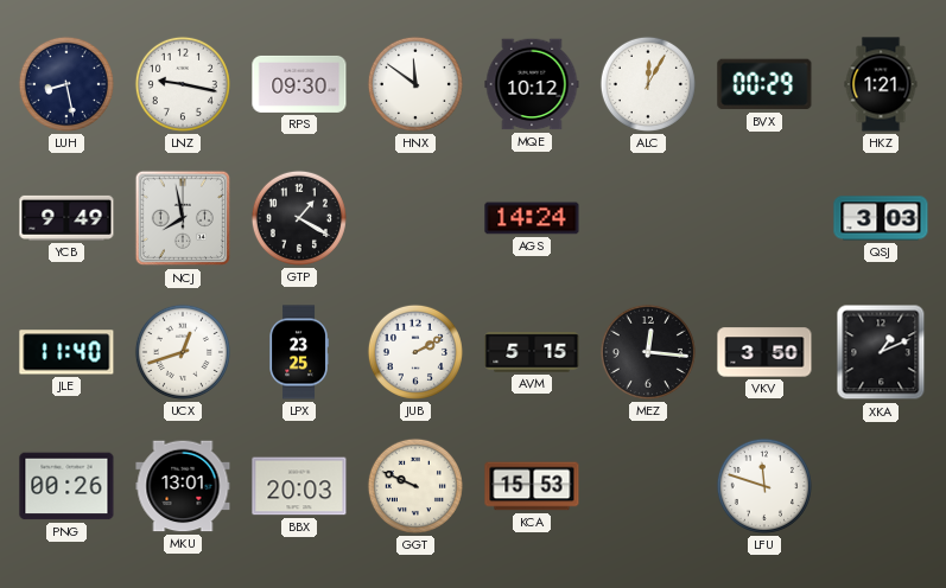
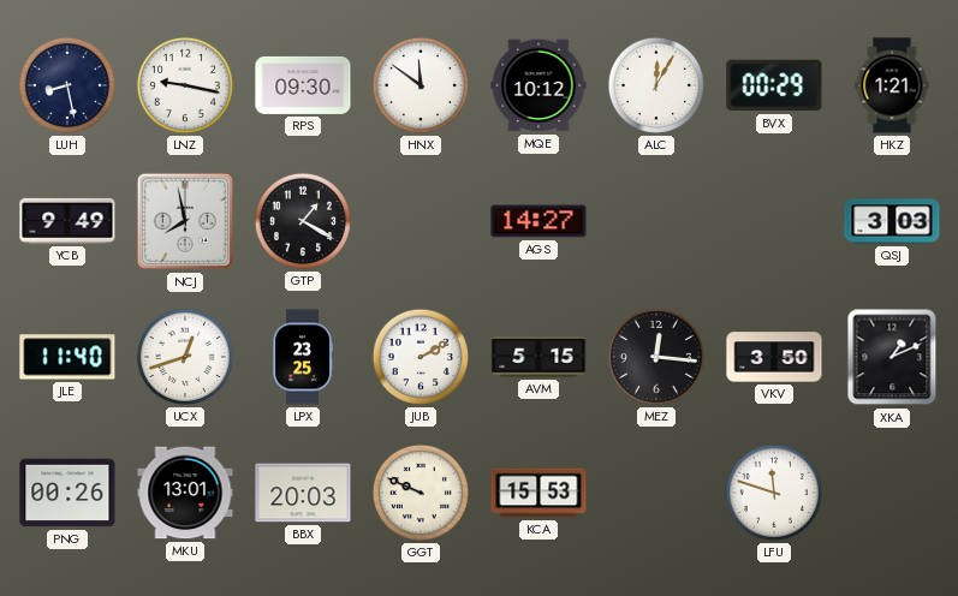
AGS: 14:24 -> 14:27 (538, 221)
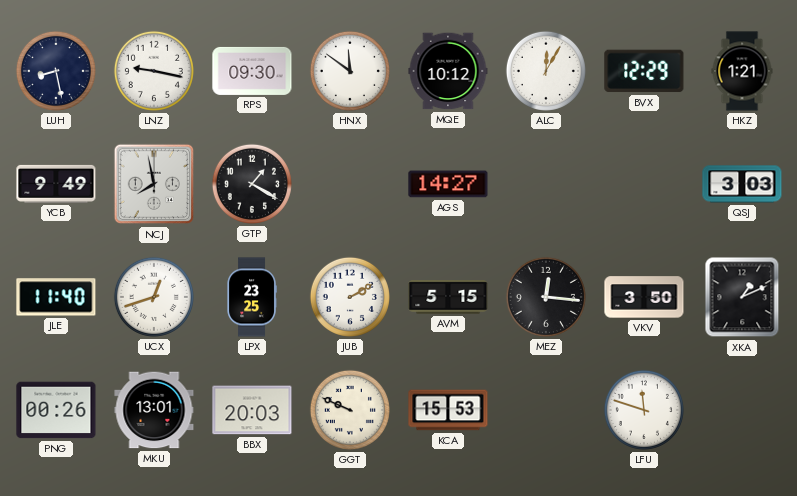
BVX: 00:29 -> 12:29 (644, 71)
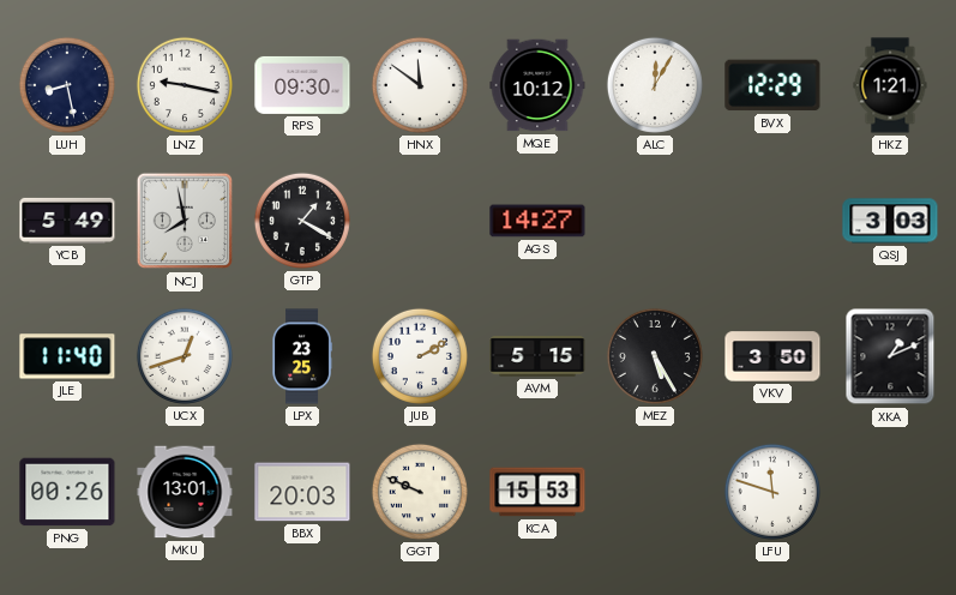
YCB: 9:49 -> 5:49 (67, 221)
MEZ: 12:16 -> 5:25 (655, 356)
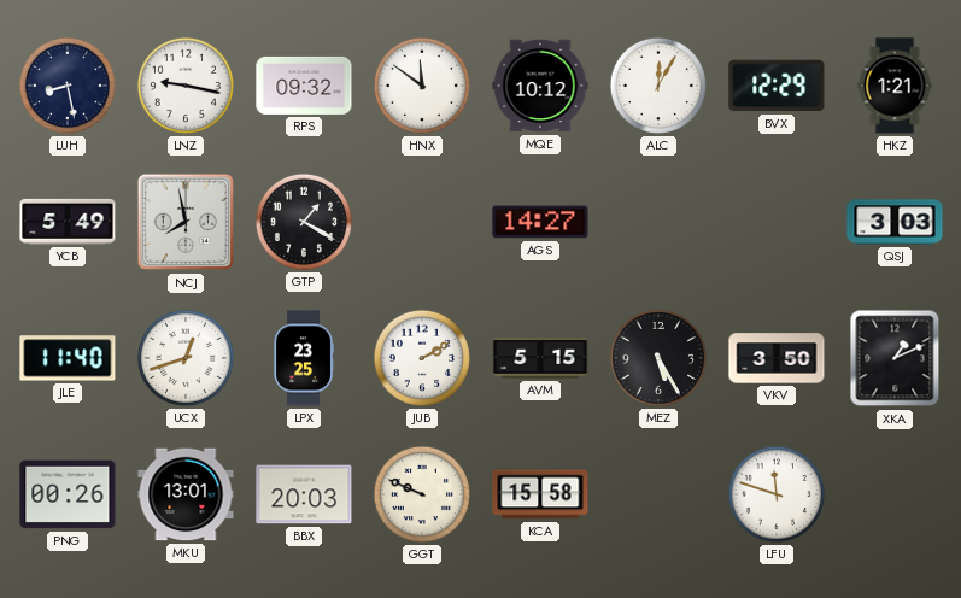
RPS: 09:30 -> 09:32 (304, 86)
KCA: 15:53 -> 15:58 (540, 494)
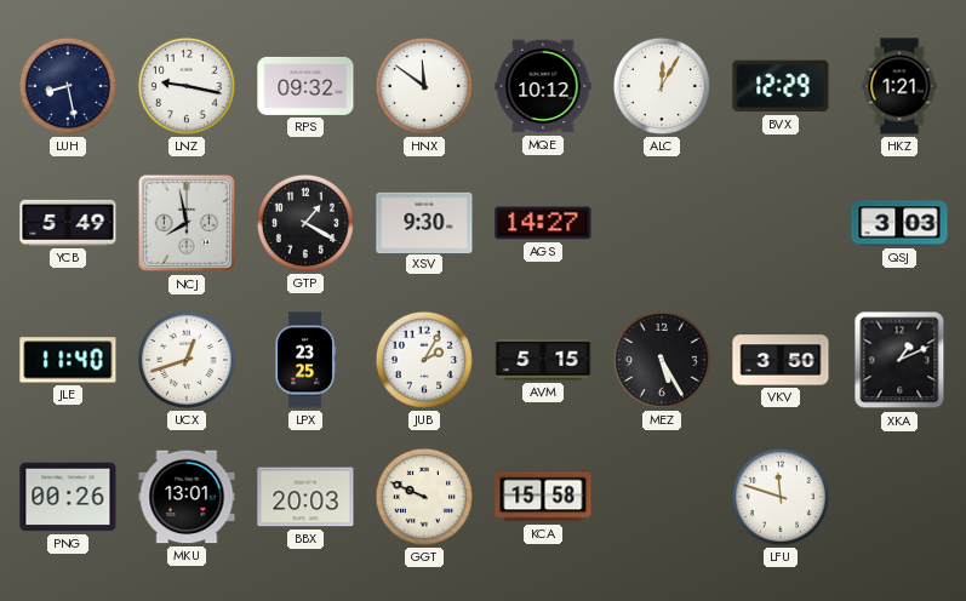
XSV: none -> 9:30 (424, 222)
JUB: 2:10 -> 2:05 (424, 360)
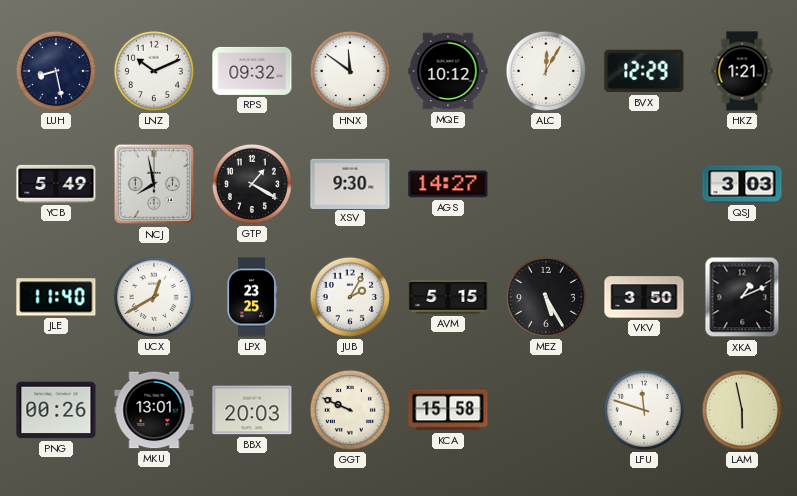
LNZ: 9:17 -> 10:11 (154, 71)
UCX: 12:42 -> 12:40 (154, 297)
LAM: none -> 5:58 (742, 410)
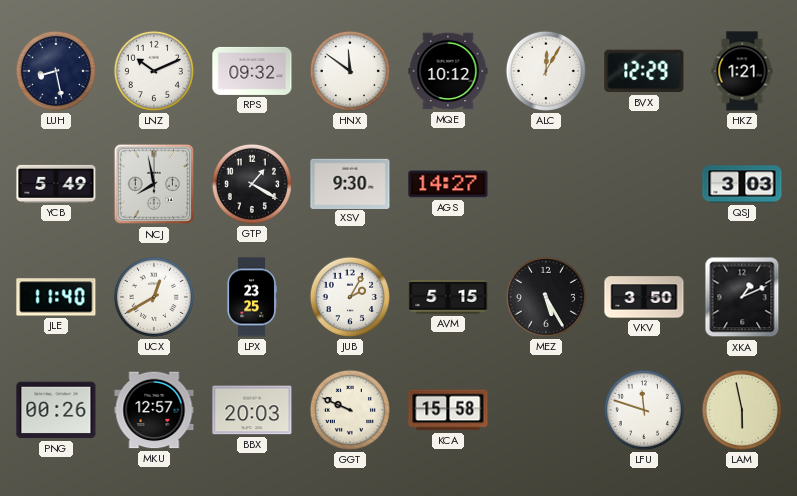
MKU: 13:01 -> 12:57 (154, 410)
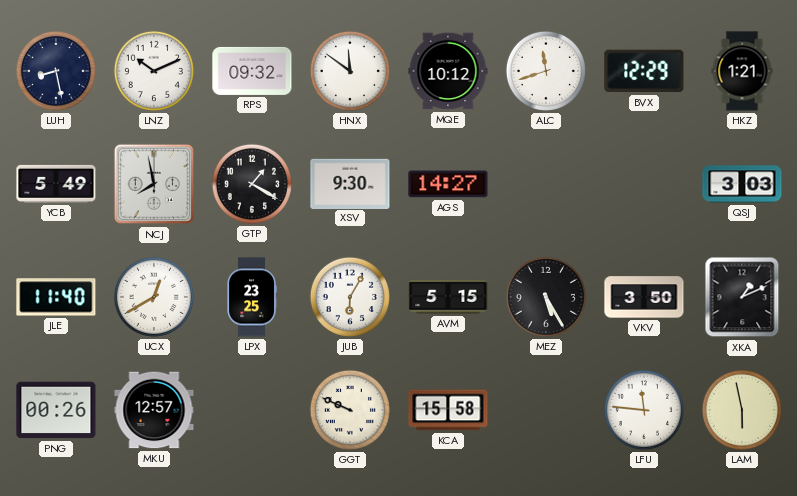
ALC: 12:05 -> 11:42 (546, 71)
JUB: 2:05 -> 6:05 (350, 297)
BBX: 20:03 -> none (252, 410)
LFU: 11:48 -> 11:46 (644, 410)
